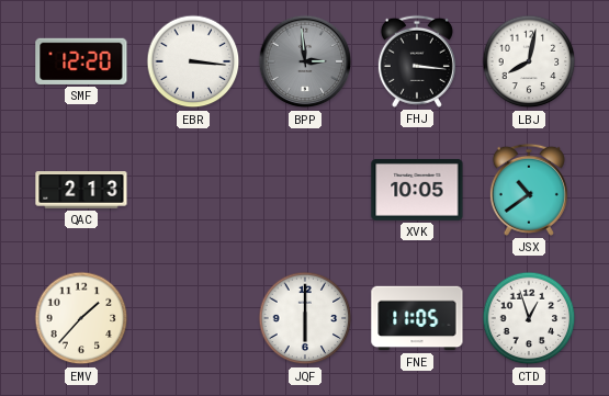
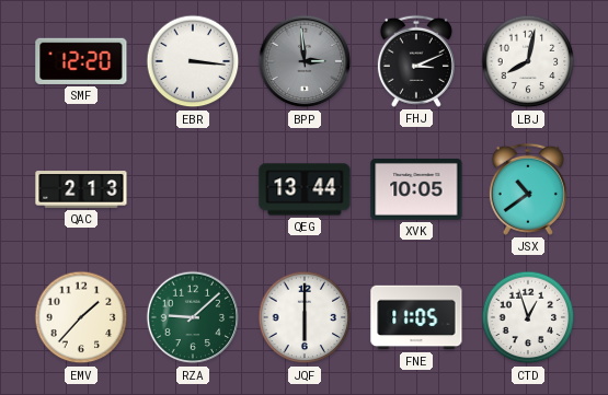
FHJ: 3:16 -> 3:11 (416, 61)
QEG: none -> 13:44 (305, 189)
RZA: none -> 9:08 (193, 317)
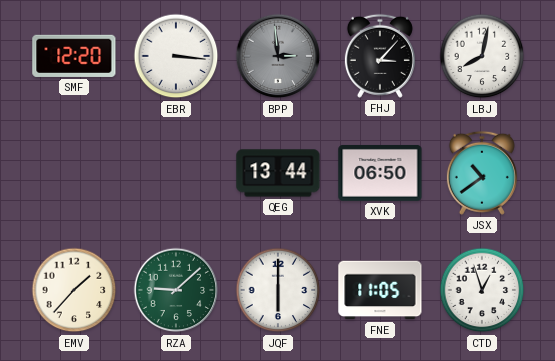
FHJ: 3:11 -> 3:07 (380, 56)
QAC: 2:13 -> none (81, 189)
XVK: 10:05 -> 06:50 (380, 173)
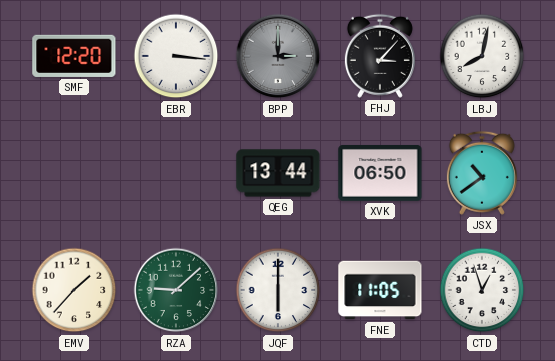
BPP: 2:59 -> 3:00 (278, 56)
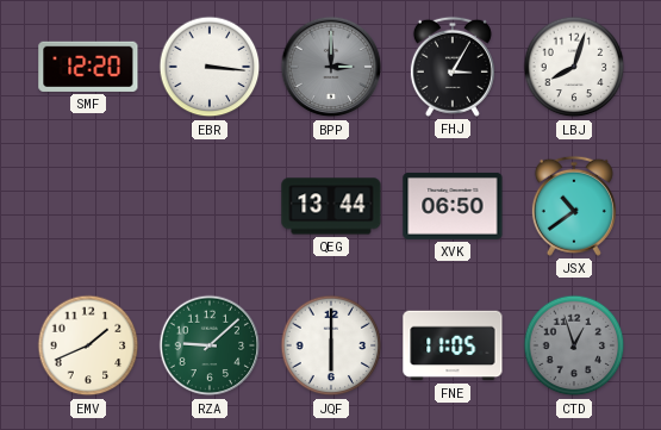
FHJ: 3:07 -> 3:05 (453, 67)
LBJ: 8:02 -> 8:03 (574, 67)
EMV: 1:37 -> 1:41 (88, 345)
CTD dial: white -> grey (574, 345)
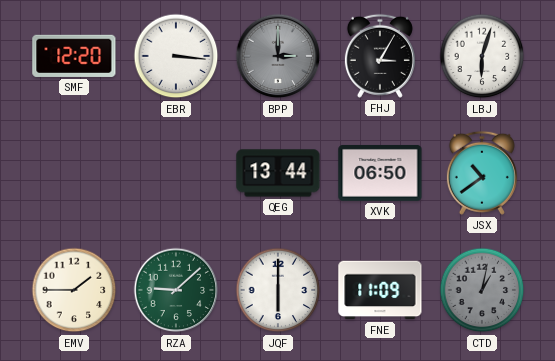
LBJ: 8:03 -> 6:03 (482, 56)
EMV: 1:41 -> 1:45 (74, 290)
FNE: 11:05 -> 11:09 (380, 290)
CTD: 12:57 -> 1:02 (482, 290)
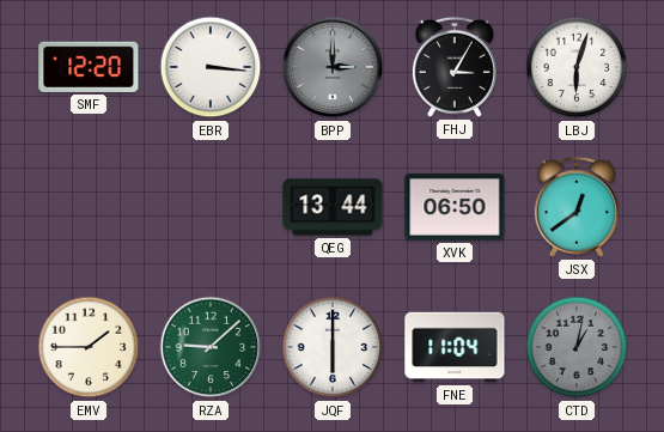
JSX: 10:39 -> 12:39 (577, 207)
FNE: 11:09 -> 11:04 (455, 347)
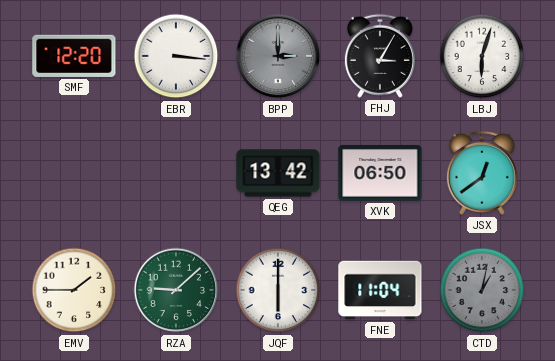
QEG: 13:44 -> 13:42 (278, 173)
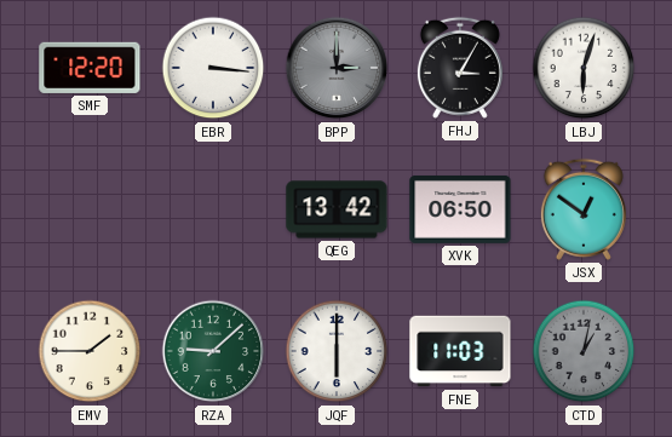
JSX: 12:39 -> 12:51 (584, 209)
FNE: 11:04 -> 11:03 (460, 351)
